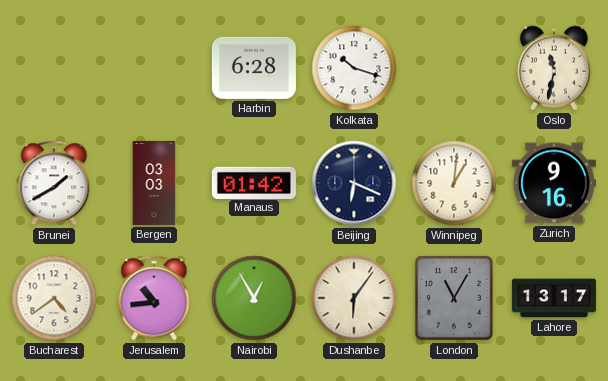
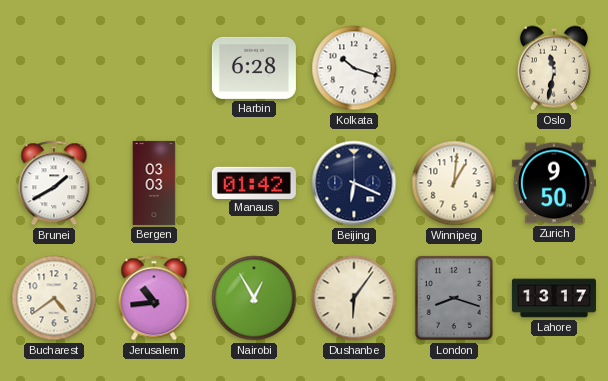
Zurich: 9:16 -> 9:50 (554, 183)
London: 11:05 -> 8:18 (454, 298)
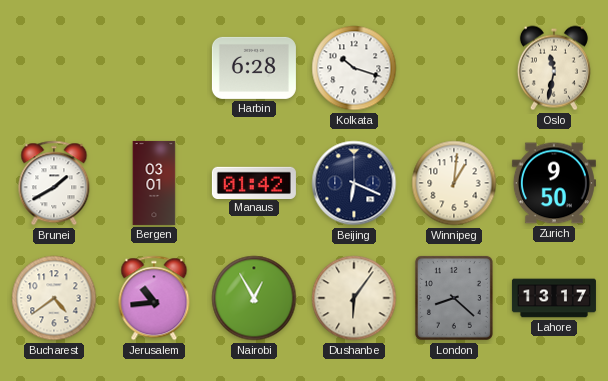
Bergen: 03:03 -> 03:01 (154, 183)
London: 8:18 -> 8:22 (454, 298)
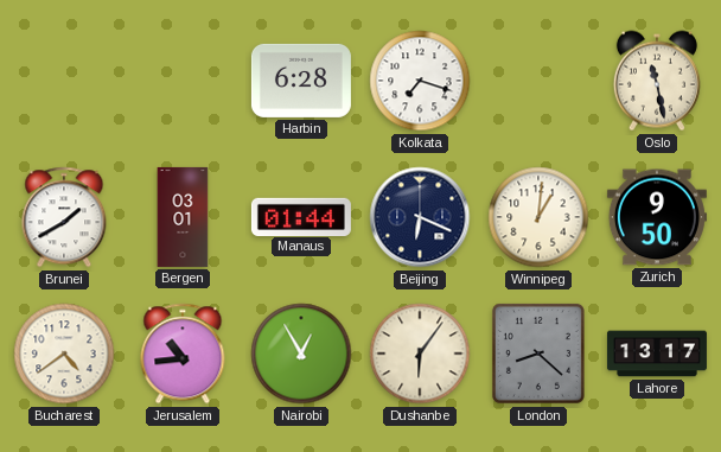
Kolkata: 10:18 -> 7:18 (420, 81)
Oslo: 11:32 -> 11:28 (657, 81)
Manaus: 01:42 -> 01:44 (301, 216)
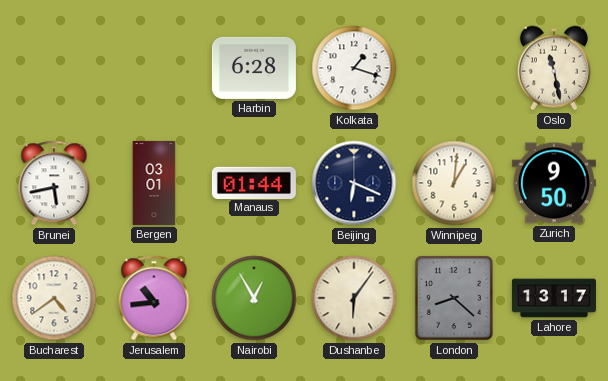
Kolkata: 7:18 -> 1:18 (354, 68)
Brunei: 1:40 -> 5:43 (54, 183)
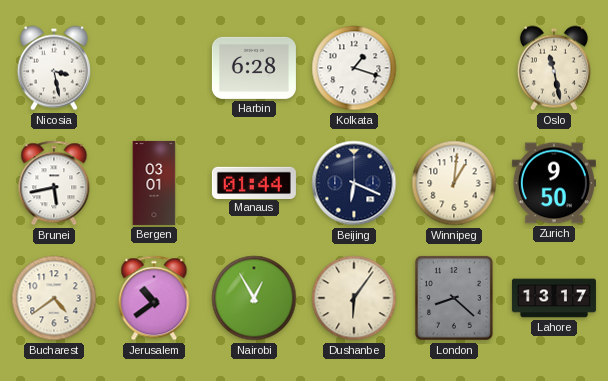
Nicosia: none -> 3:28 (54, 68)
Jerusalem: 10:44 -> 10:39 (154, 298)
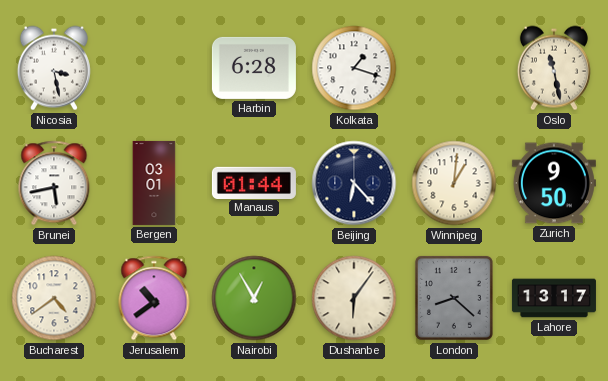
Beijing: 6:19 -> 6:23 (354, 183)
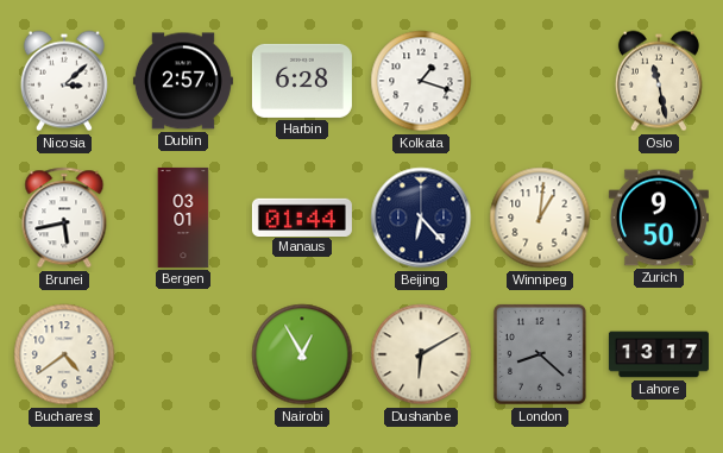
Nicosia: 3:28 -> 3:08 (64, 81)
Dublin: none -> 2:57 (183, 81)
Jerusalem: 10:39 -> none (154, 298)
Dushanbe: 6:06 -> 6:10 (421, 354)
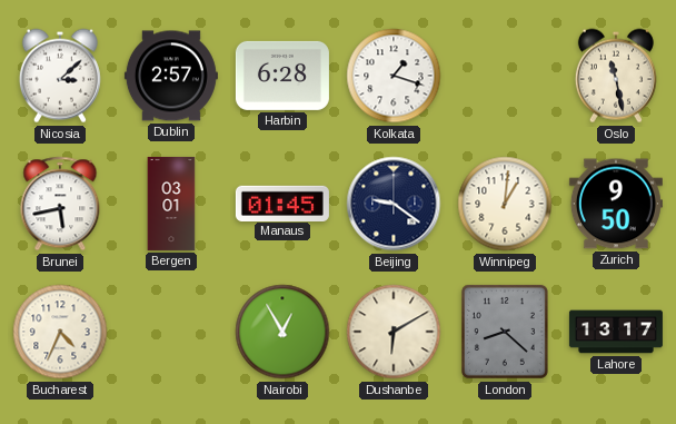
Manaus: 01:44 -> 01:45 (282, 203)
Beijing: 6:23 -> 9:21 (394, 204)
Bucharest: 4:39 -> 4:34 (60, 332)
